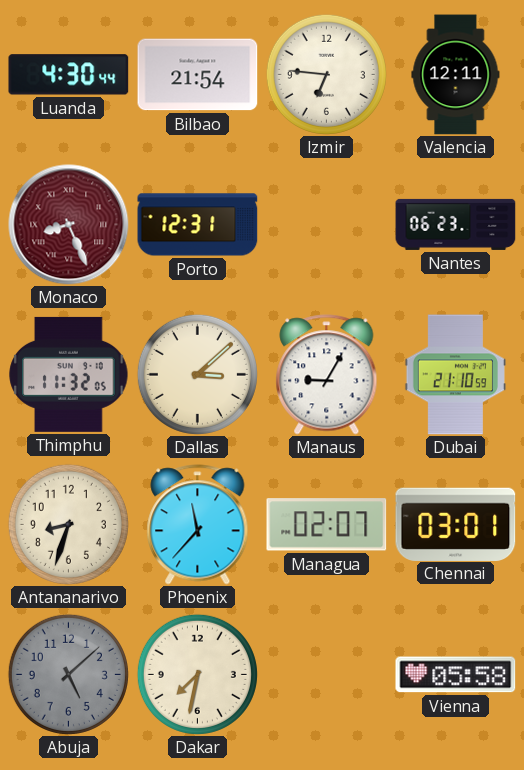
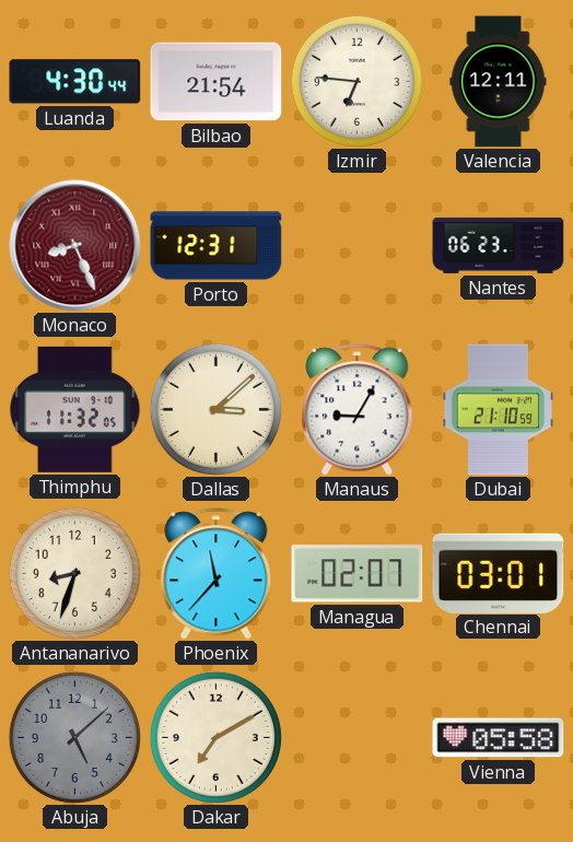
Dakar: 7:32 -> 7:10 (215, 737)
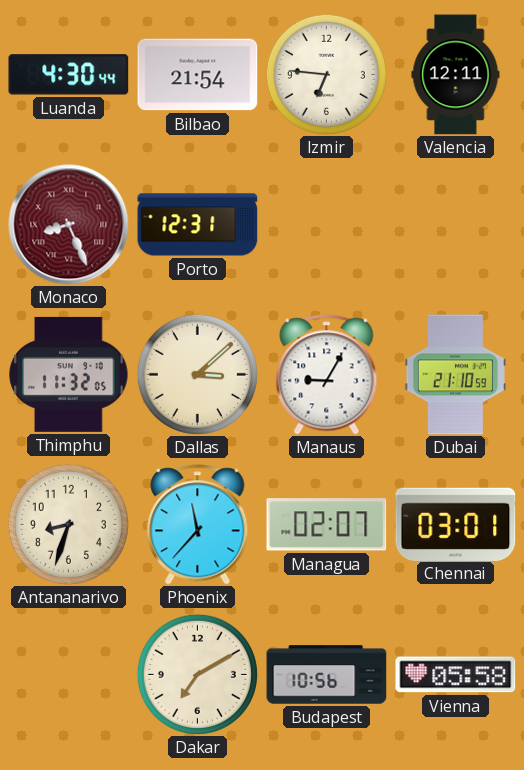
Nantes: 06:23 -> none (499, 245)
Abuja: 5:08 -> none (74, 737)
Budapest: none -> 10:56 (327, 675)
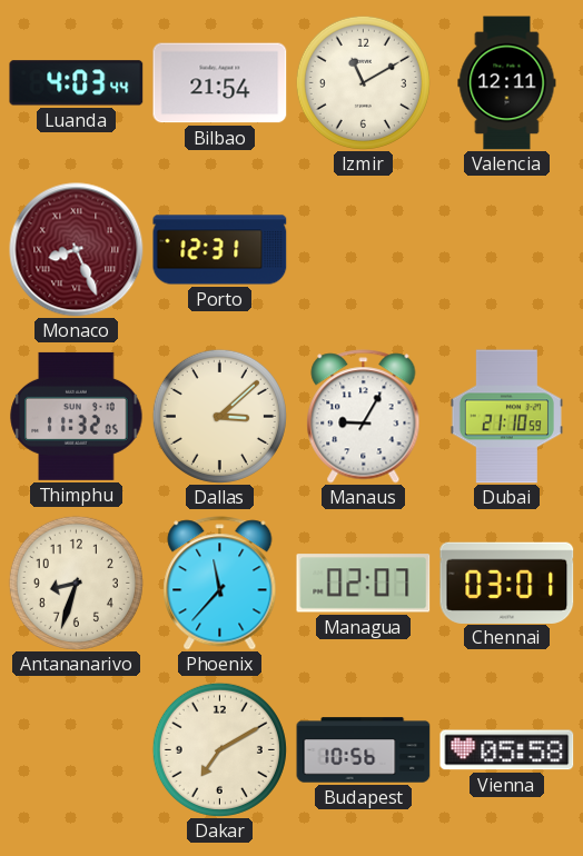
Luanda: 4:30 -> 4:03 (77, 83)
Izmir: 6:46 -> 11:10 (363, 82)
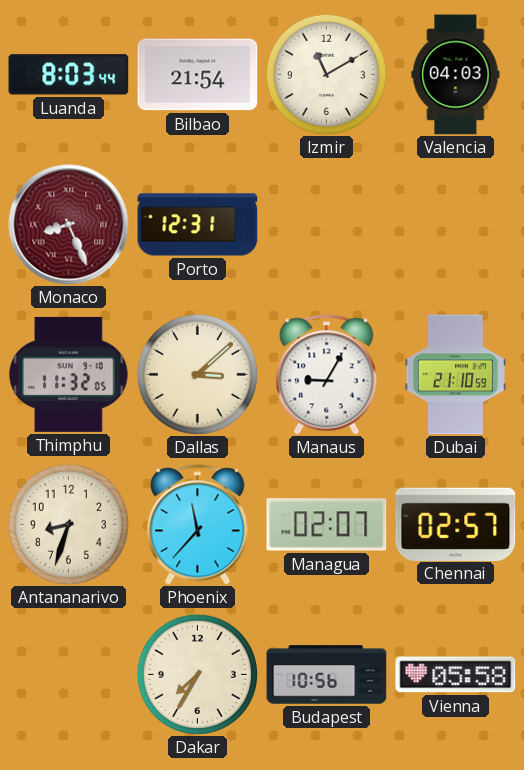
Luanda: 4:03 -> 8:03 (69, 75)
Valencia: 12:11 -> 04:03 (456, 75)
Chennai: 03:01 -> 02:57 (456, 524)
Dakar: 7:10 -> 7:35 (197, 674)
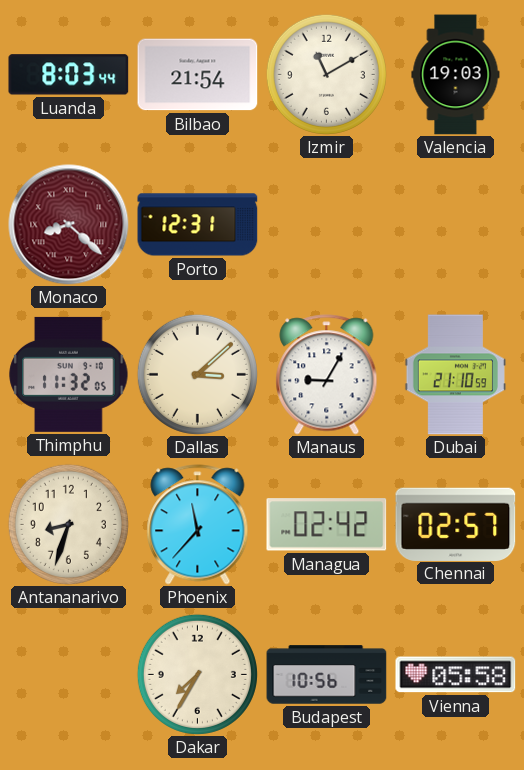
Valencia: 04:03 -> 19:03 (456, 75)
Monaco: 8:26 -> 8:22 (69, 225)
Managua: 02:07 -> 02:42 (327, 525)
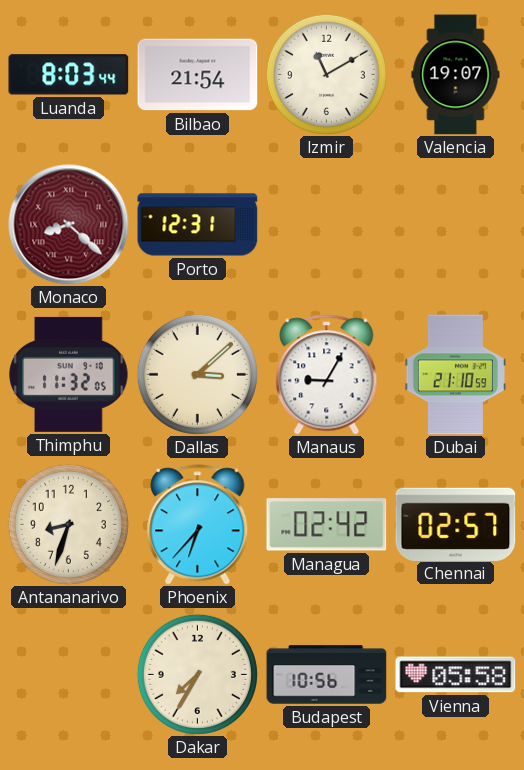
Valencia: 19:03 -> 19:07 (456, 75)
Phoenix: 11:37 -> 6:37 (198, 525)
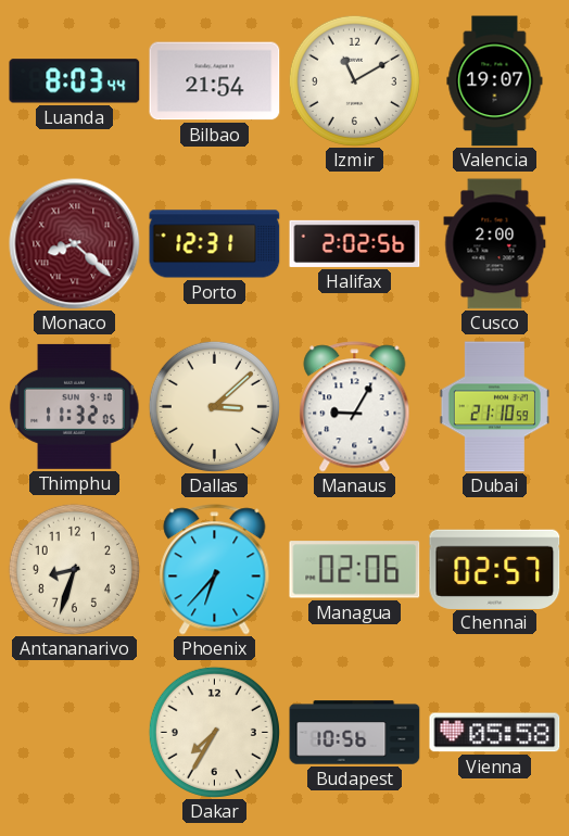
Halifax: none -> 2:02 (355, 243)
Cusco: none -> 2:00 (495, 244)
Managua: 02:42 -> 02:06 (355, 570)
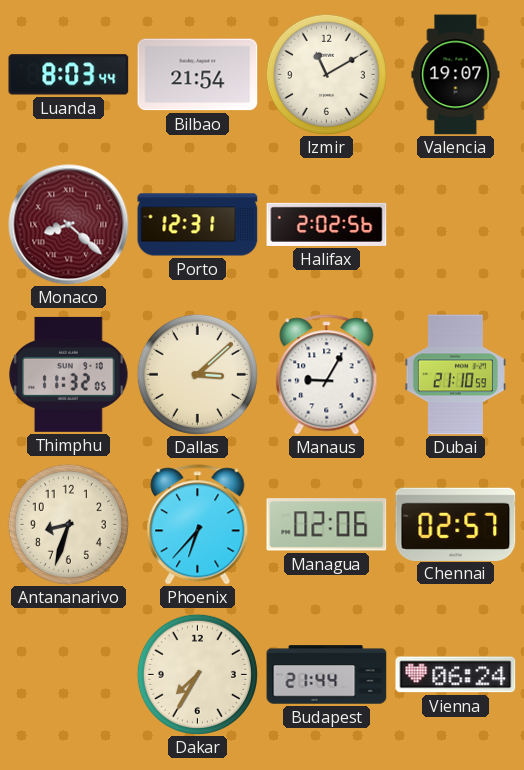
Cusco: 2:00 -> none (495, 244)
Budapest: 10:56 -> 21:44 (327, 675)
Vienna: 05:58 -> 06:24 (456, 675)
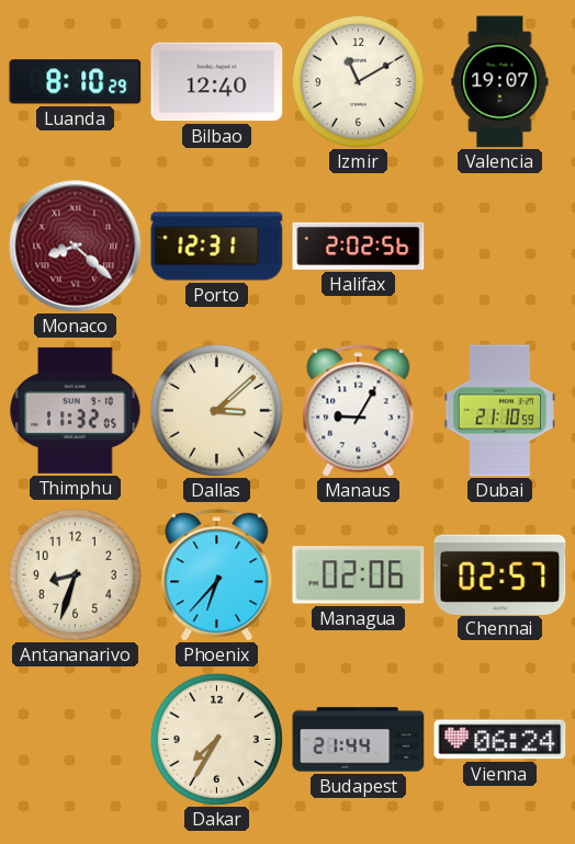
Luanda: 8:03 -> 8:10 (76, 82)
Bilbao: 21:54 -> 12:40 (217, 82)
